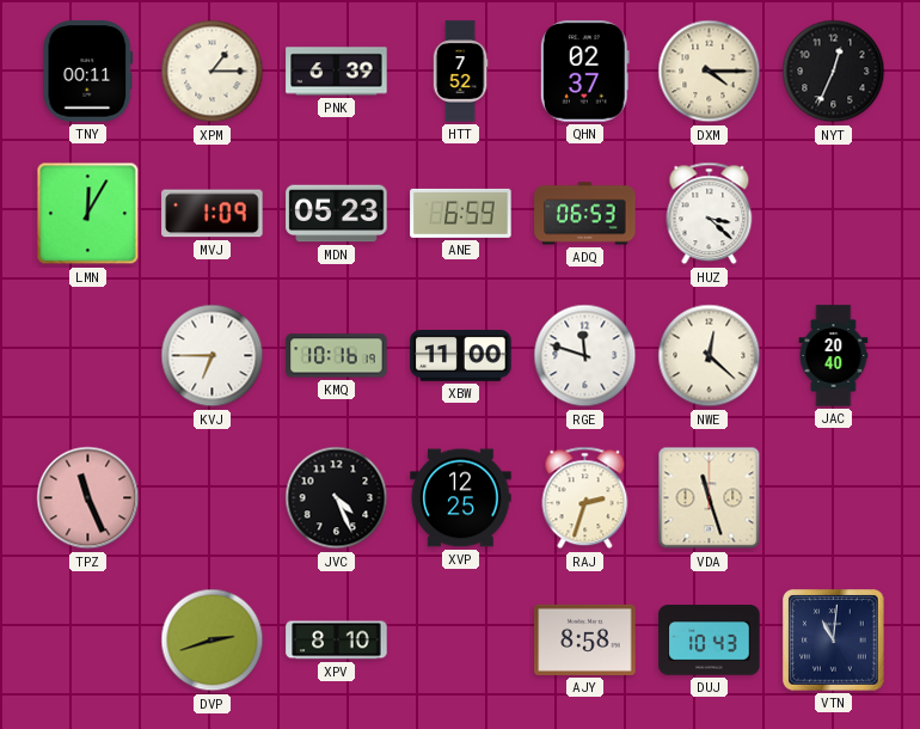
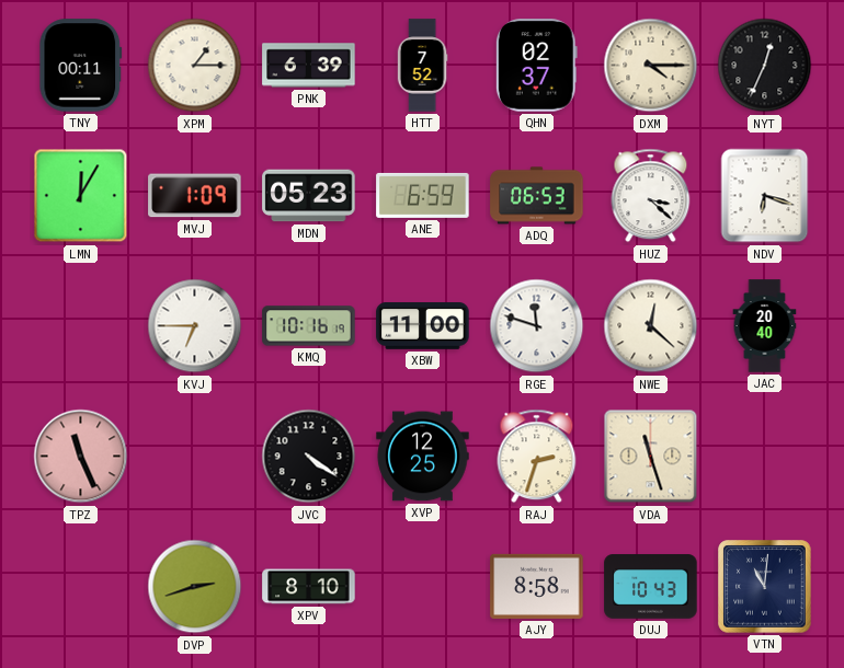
NDV: none -> 6:18 (765, 196)
JVC: 4:26 -> 4:21 (309, 457)
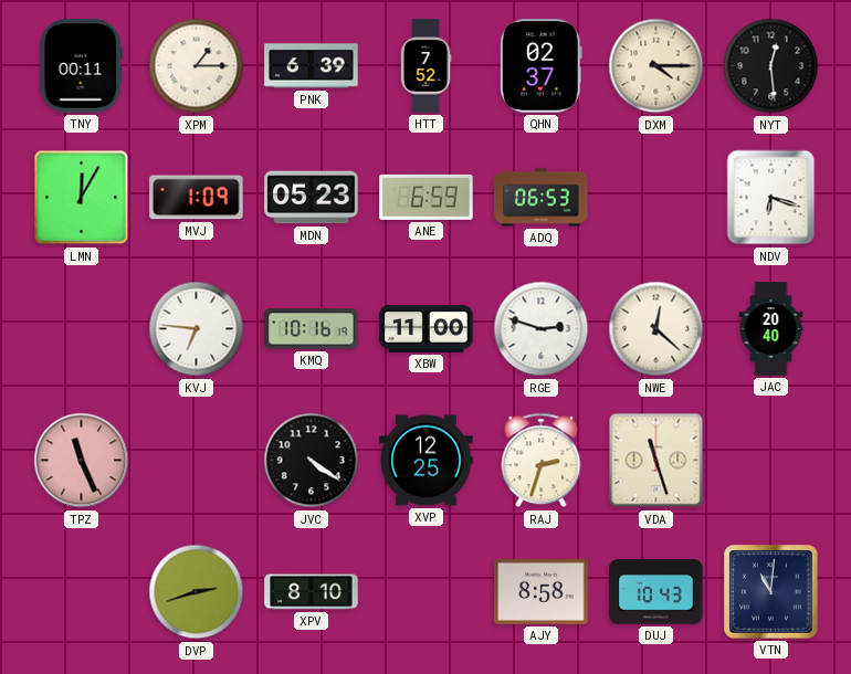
NYT: 12:34 -> 12:29 (771, 66)
HUZ: 3:22 -> none (651, 196)
KVJ: 6:45 -> 6:46 (197, 329)
RGE: 11:48 -> 2:48 (542, 329)
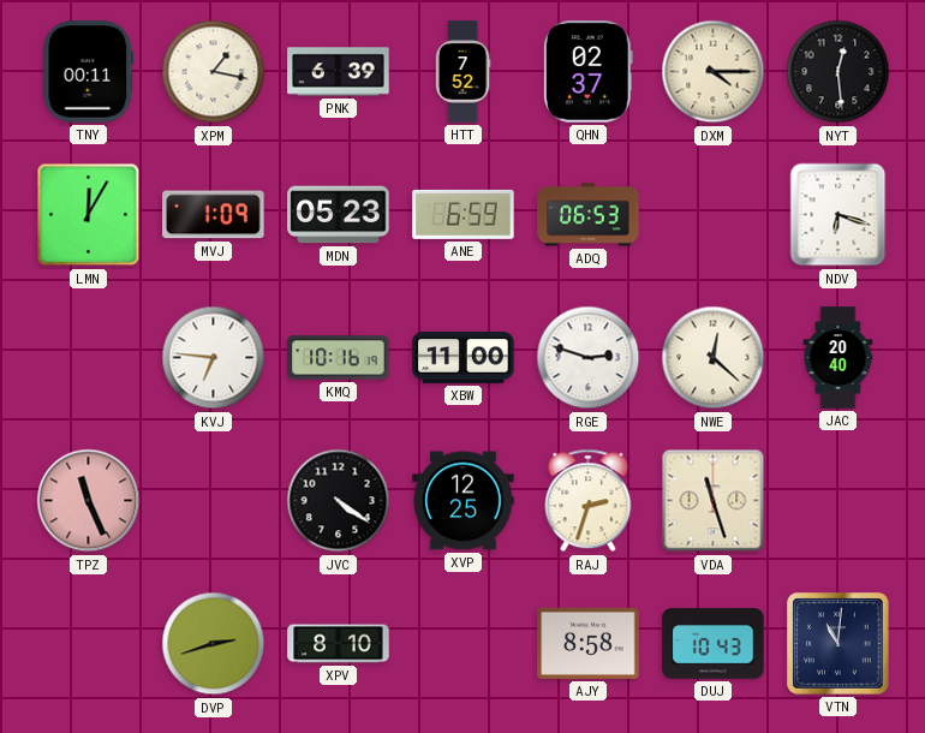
XPM: 1:15 -> 1:17 (214, 72)
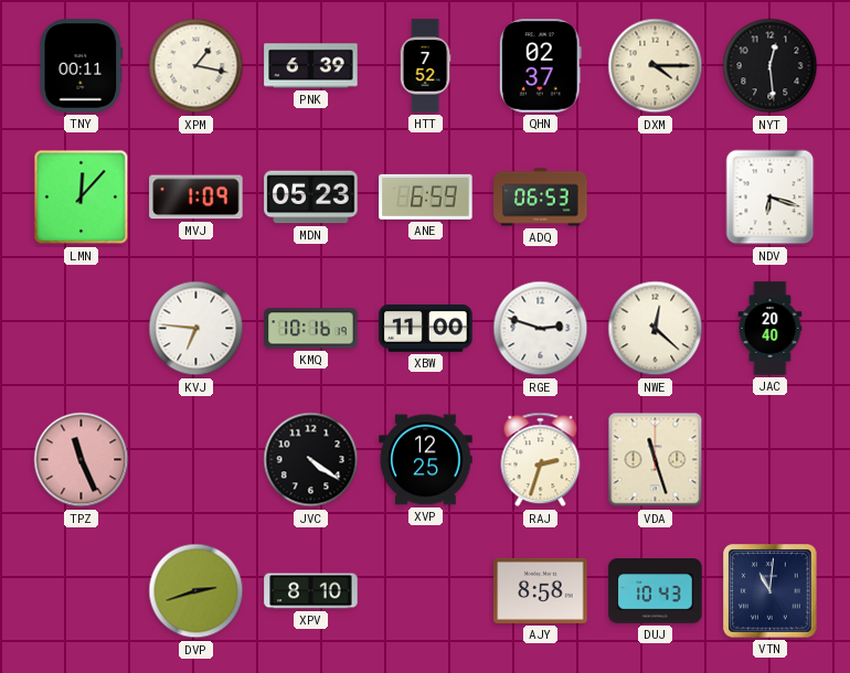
LMN: 12:05 -> 12:07 (82, 197)
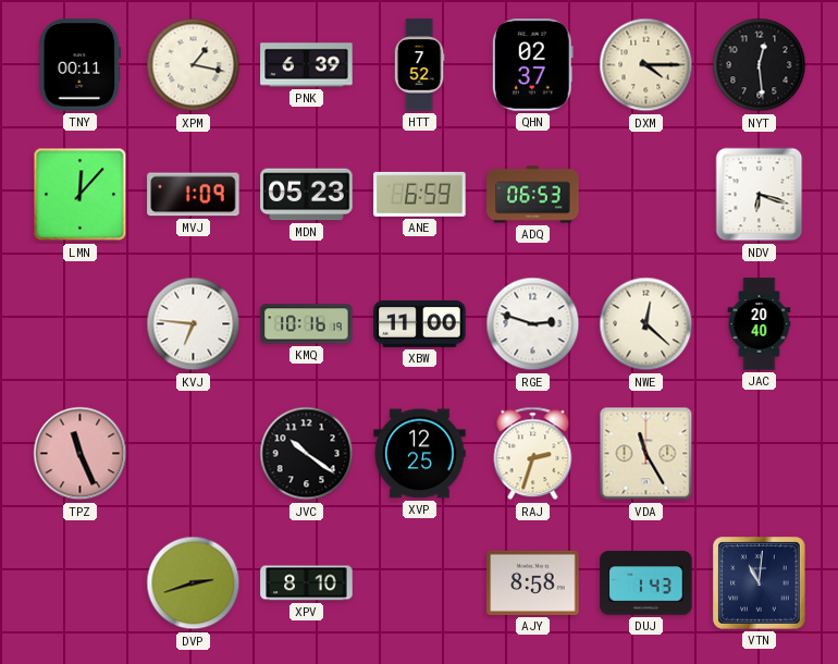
JVC: 4:21 -> 10:21 (307, 454)
VDA: 11:27 -> 11:25 (646, 454)
DUJ: 10:43 -> 1:43 (646, 583)
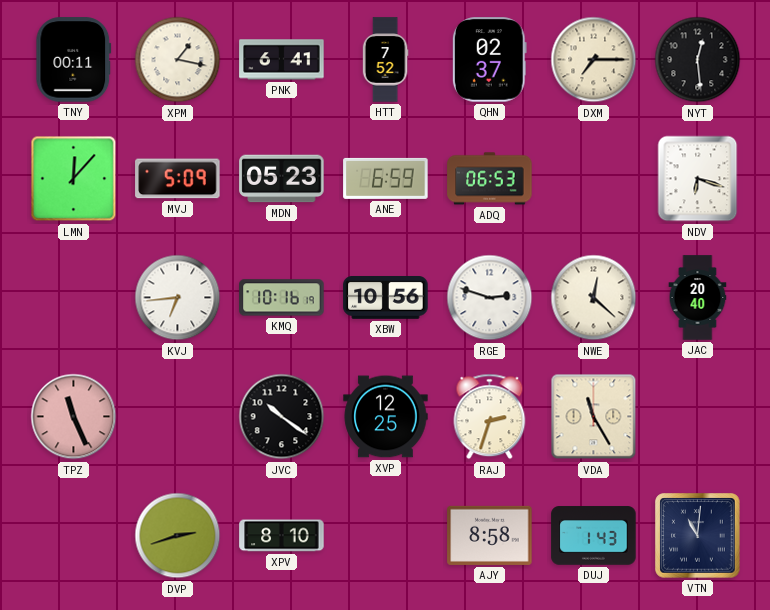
PNK: 6:39 -> 6:41 (282, 60)
DXM: 4:15 -> 7:15 (594, 60)
MVJ: 1:09 -> 5:09 (178, 179)
KVJ: 6:46 -> 6:44 (178, 298)
XBW: 11:00 -> 10:56 (386, 298)
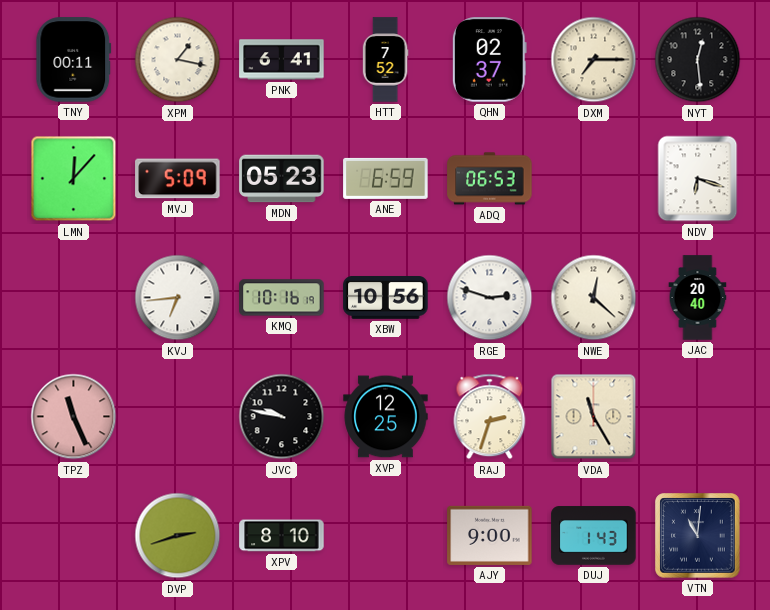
JVC: 10:21 -> 9:47 (282, 417)
AJY: 8:58 -> 9:00 (490, 535)
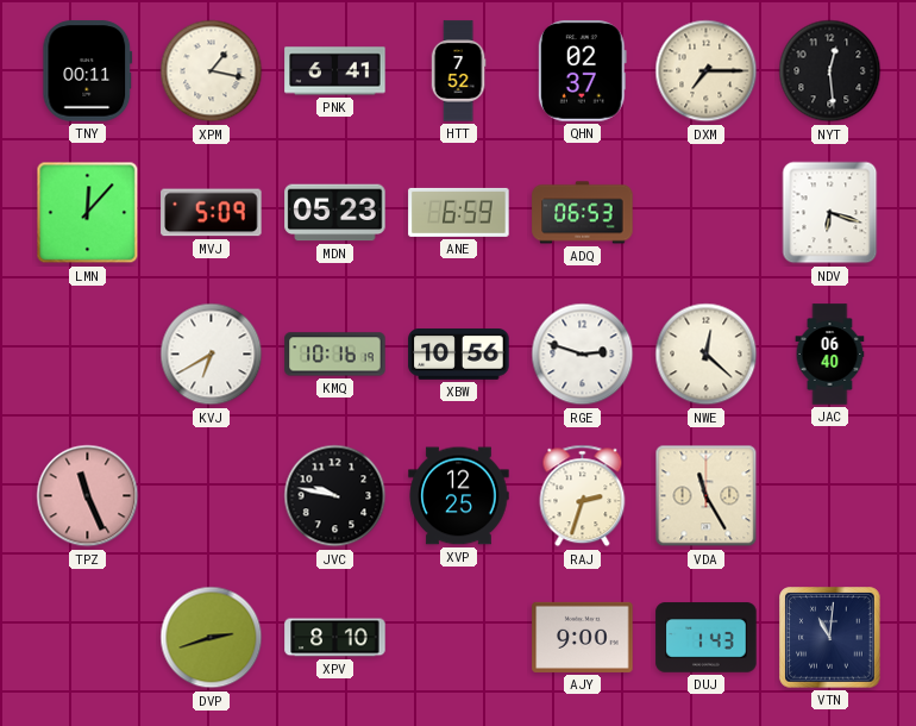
KVJ: 6:44 -> 6:40 (212, 355)
JAC: 20:40 -> 06:40 (830, 355)
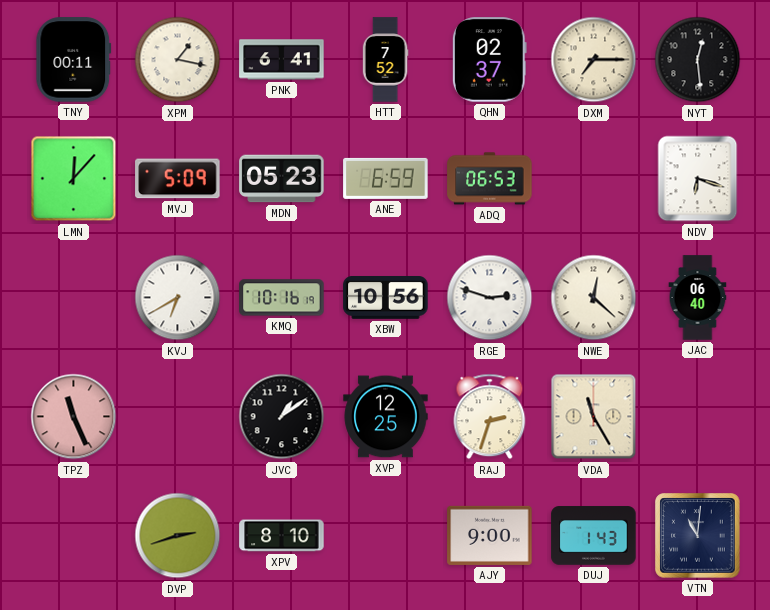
JVC: 9:47 -> 1:09 (282, 417)
